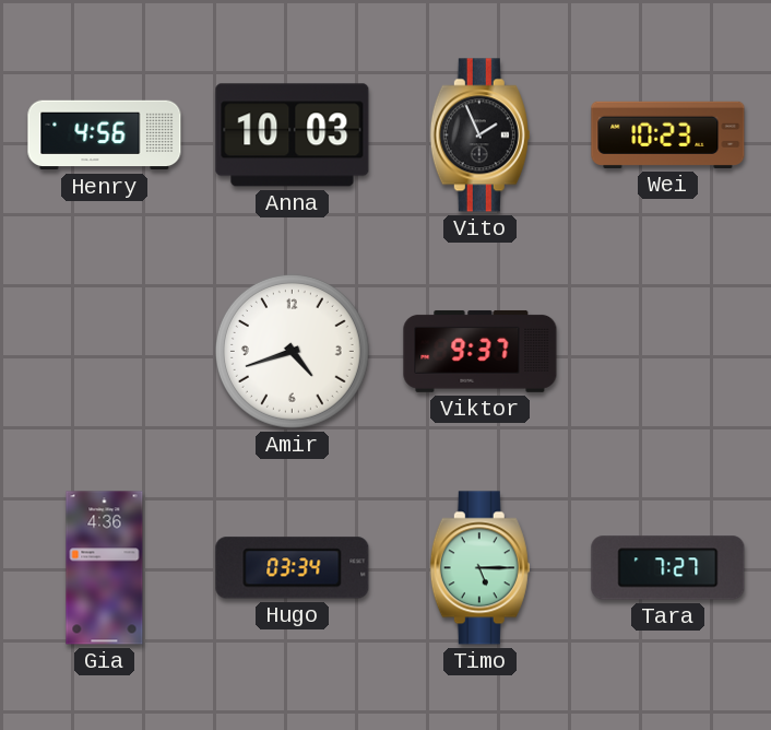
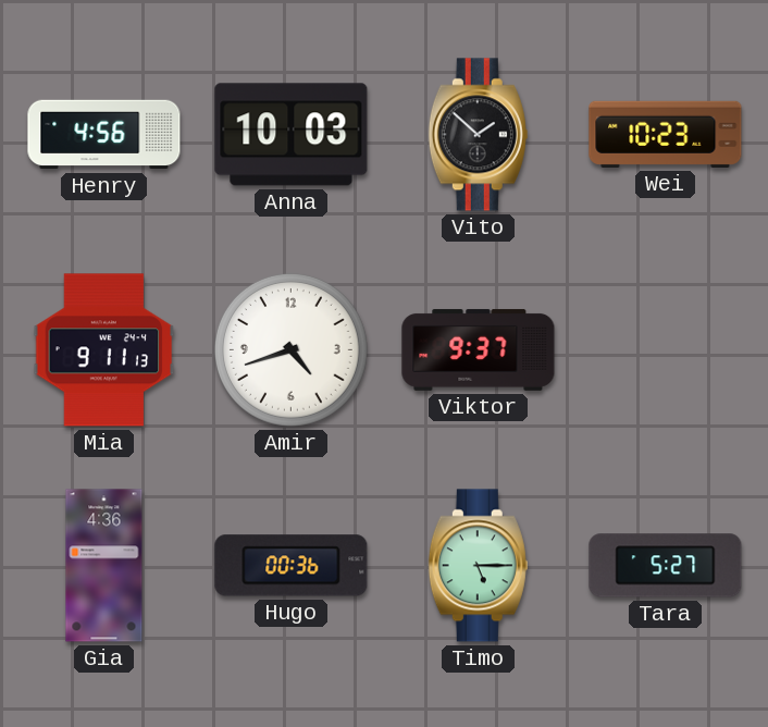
Vito: 1:56 -> 1:52 (478, 135)
Mia: none -> 9:11 (104, 350)
Hugo: 03:34 -> 00:36 (292, 566)
Tara: 7:27 -> 5:27 (666, 566)
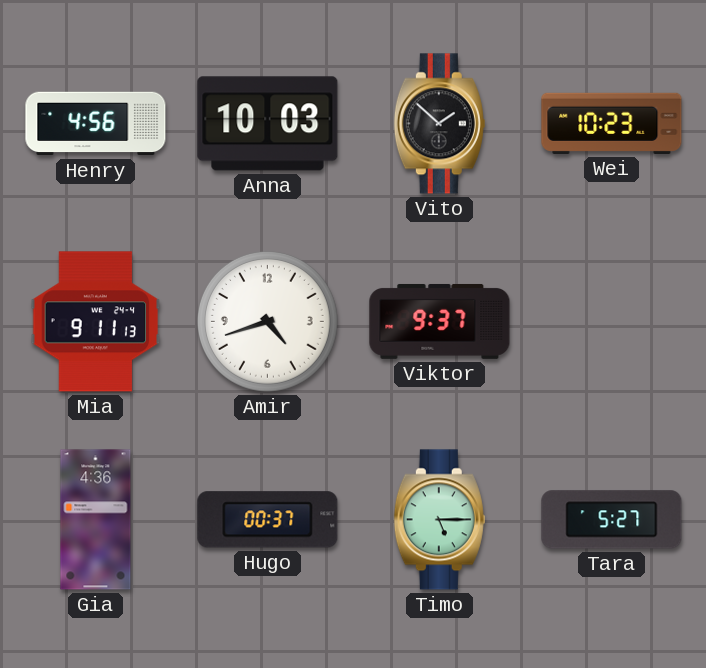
Hugo: 00:36 -> 00:37 (268, 520)
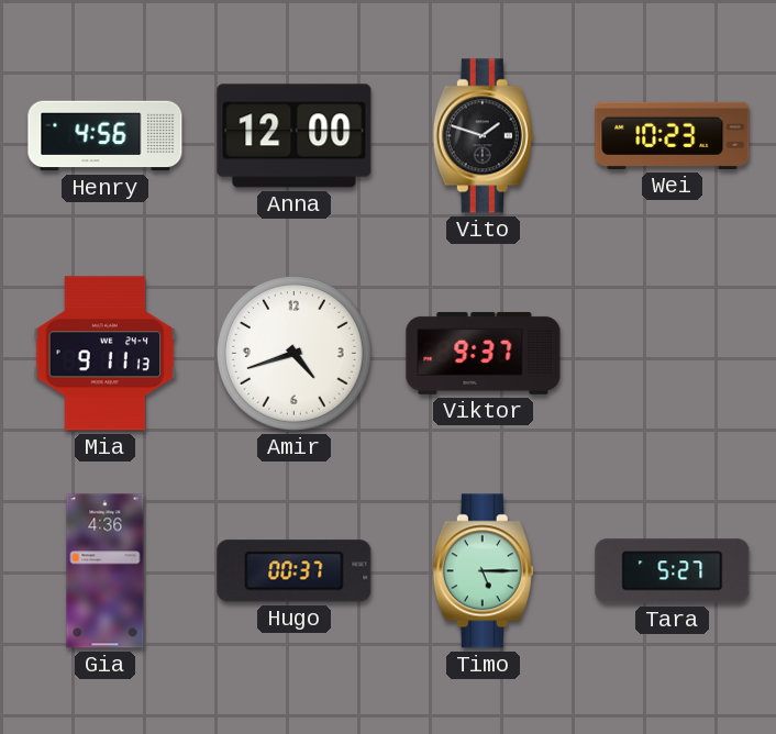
Anna: 10:03 -> 12:00 (295, 136)
Vito: 1:52 -> 1:48 (483, 136)
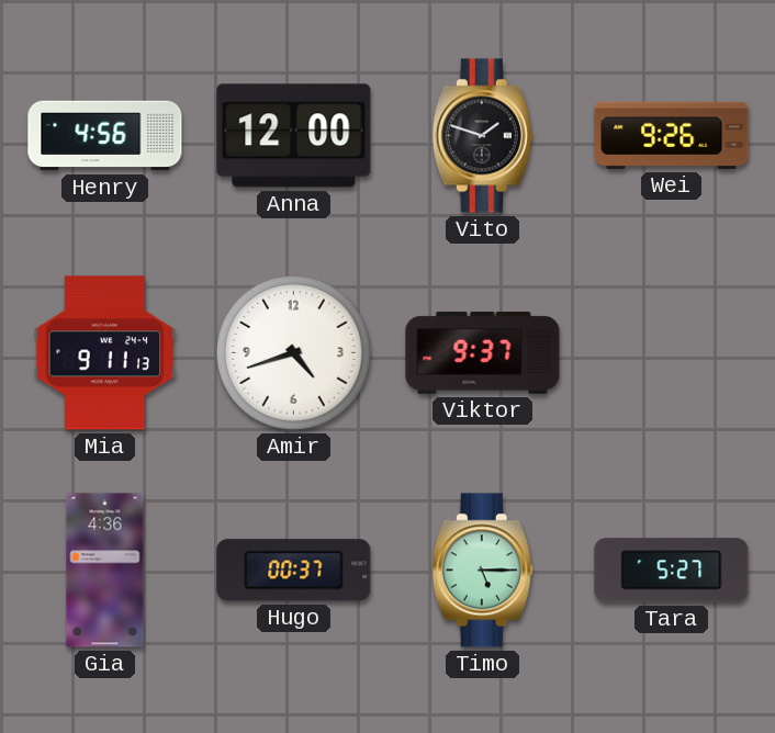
Wei: 10:23 -> 9:26 (672, 135)
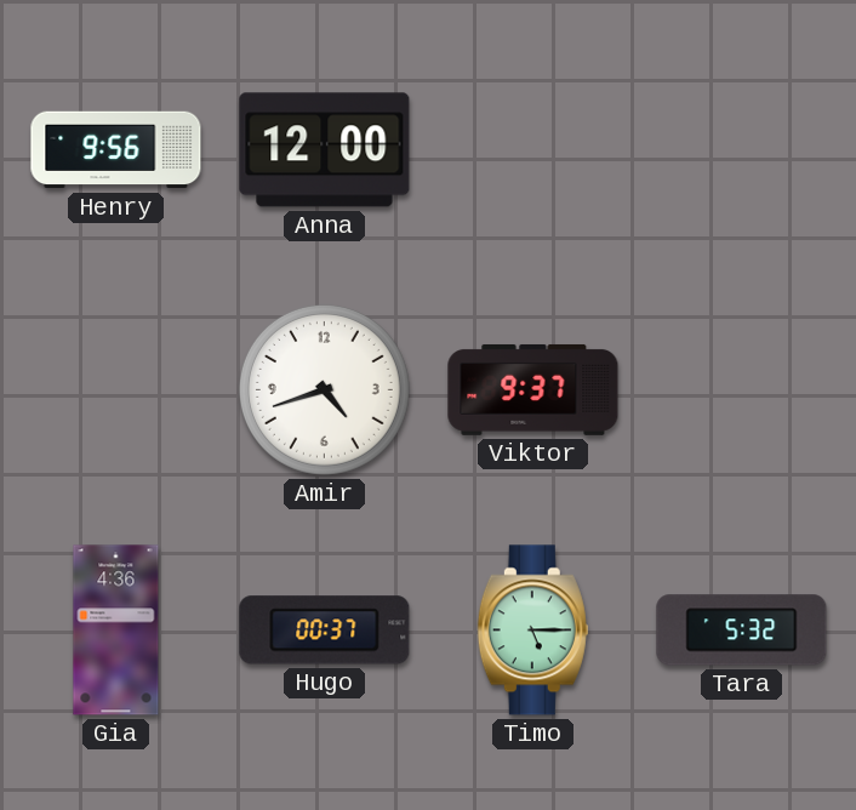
Henry: 4:56 -> 9:56 (116, 150)
Vito: 1:48 -> none (482, 136)
Wei: 9:26 -> none (672, 135)
Mia: 9:11 -> none (105, 353)
Tara: 5:27 -> 5:32 (742, 631)
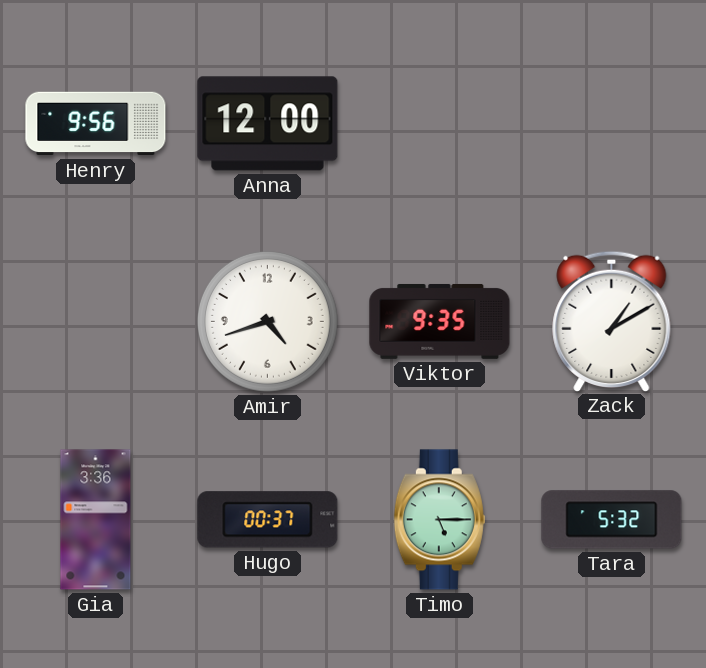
Viktor: 9:37 -> 9:35 (440, 321)
Zack: none -> 1:10 (612, 321)
Gia: 4:36 -> 3:36 (96, 520)
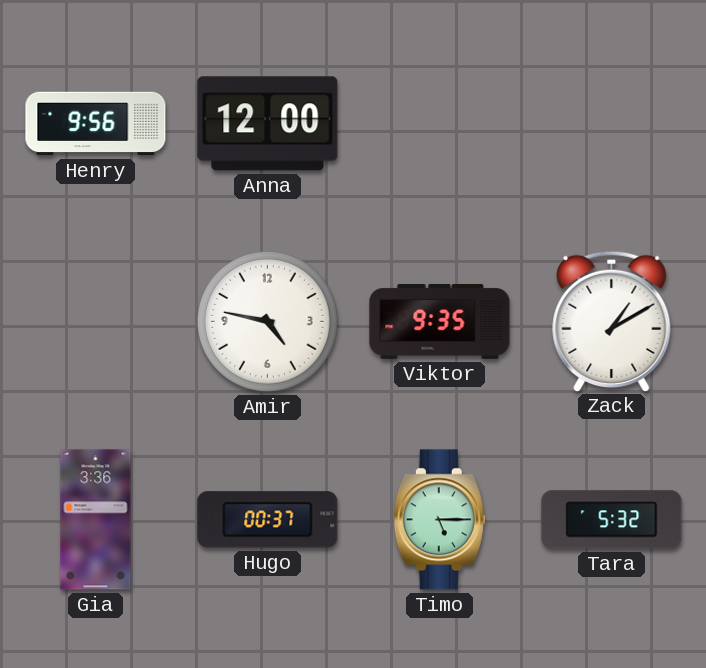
Amir: 4:42 -> 4:47 (267, 321)
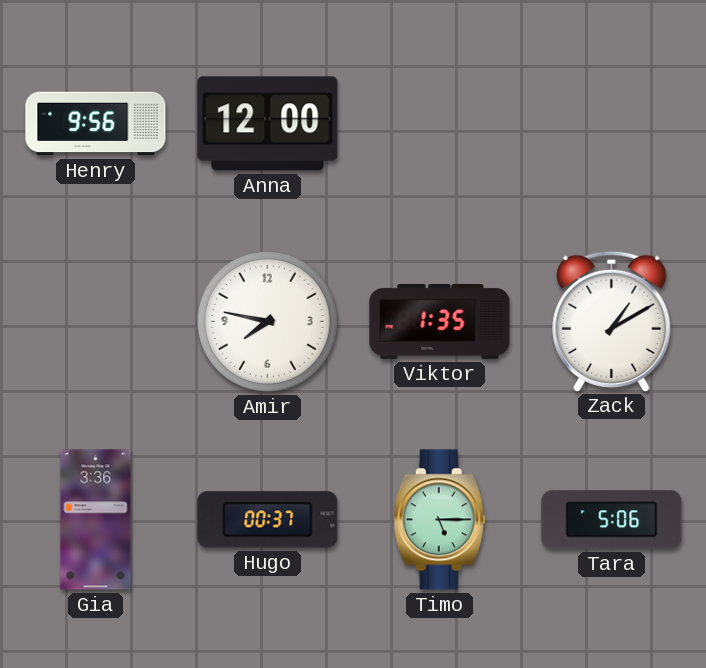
Amir: 4:47 -> 7:47 (267, 321)
Viktor: 9:35 -> 1:35 (440, 321)
Tara: 5:32 -> 5:06 (612, 520)
